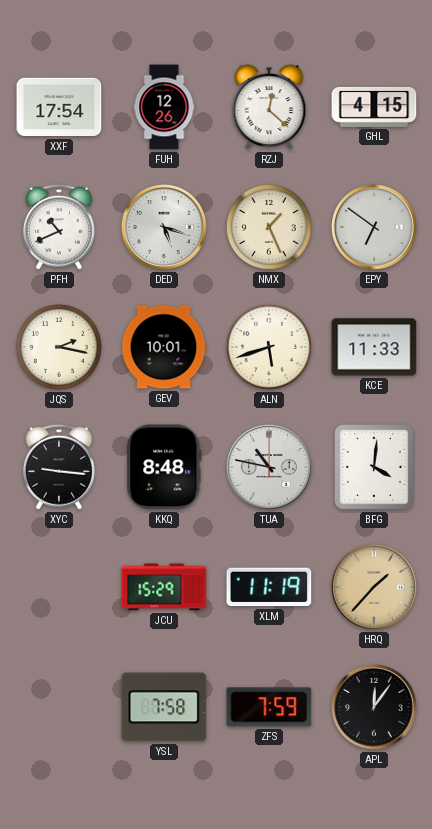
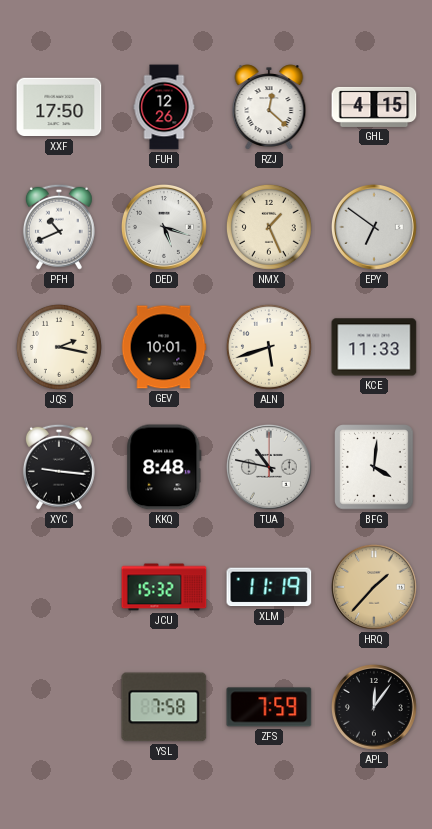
XXF: 17:54 -> 17:50 (59, 107)
JCU: 15:29 -> 15:32 (164, 587)
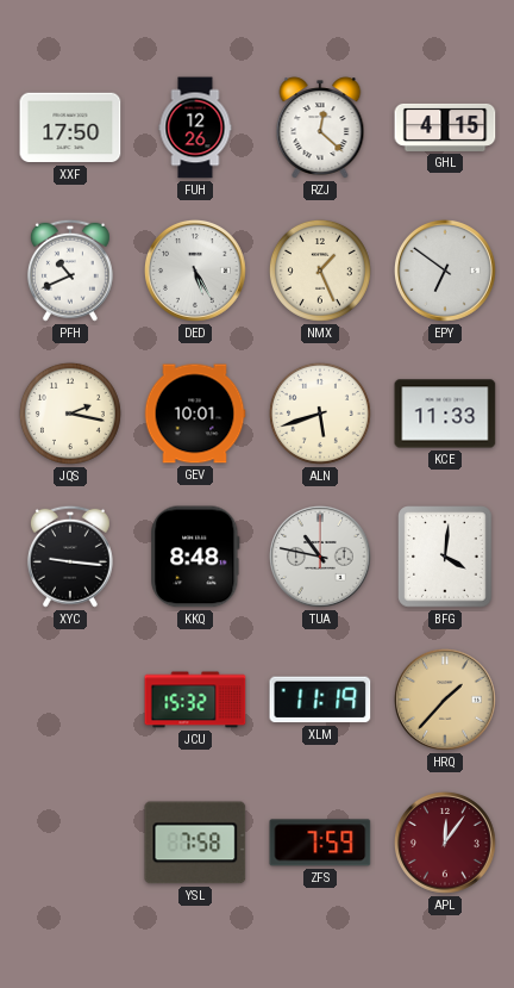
DED: 5:18 -> 5:25 (196, 272)
APL dial: black -> burgundy (446, 844)
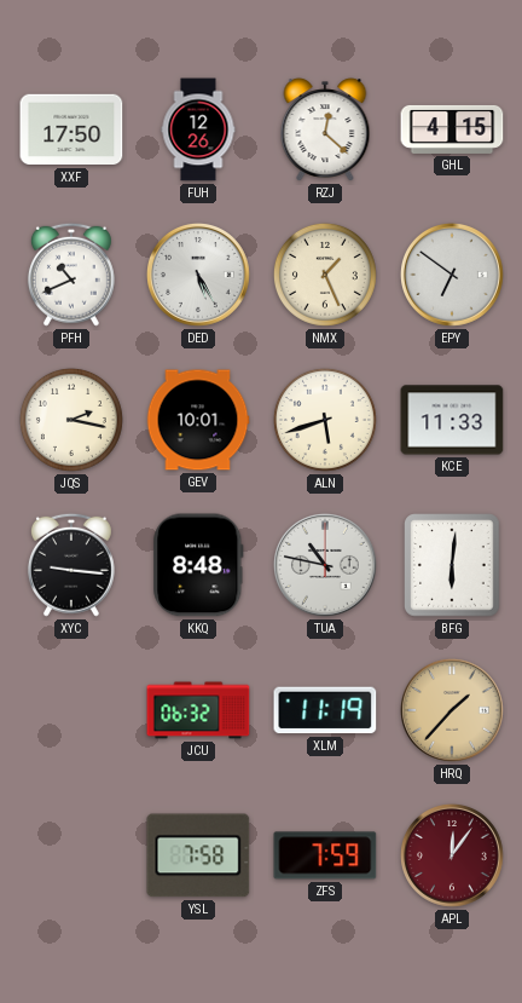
BFG: 4:01 -> 6:01 (453, 565)
JCU: 15:32 -> 06:32 (198, 710)
